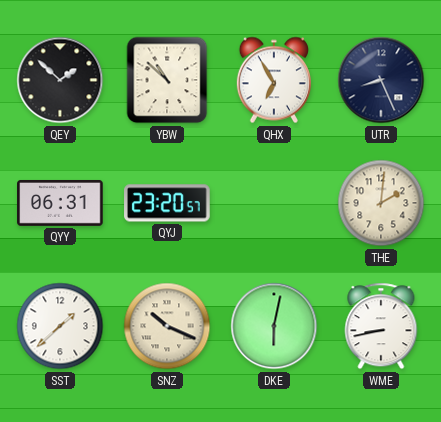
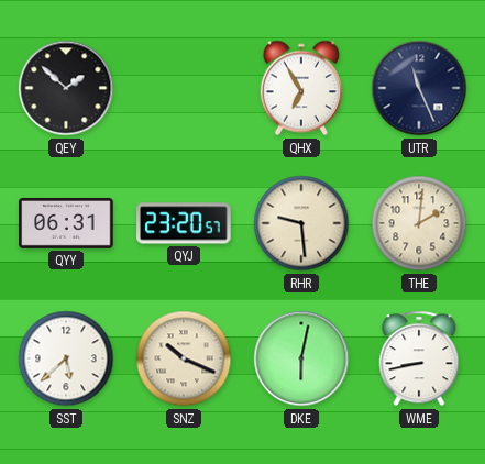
YBW: 10:52 -> none (167, 80)
UTR: 8:26 -> 11:26 (419, 88)
RHR: none -> 9:29 (301, 223)
SST: 1:38 -> 5:38 (66, 358)
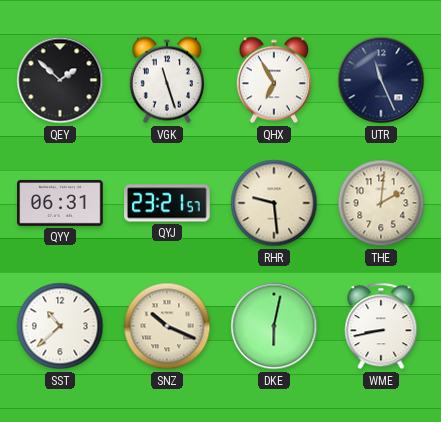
VGK: none -> 11:27 (167, 80)
QYJ: 23:20 -> 23:21 (167, 203)
SST: 5:38 -> 10:38 (60, 326)
